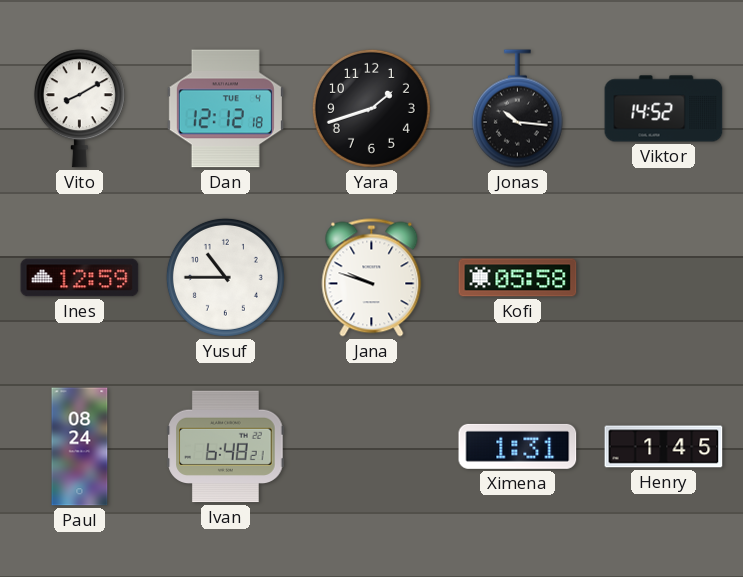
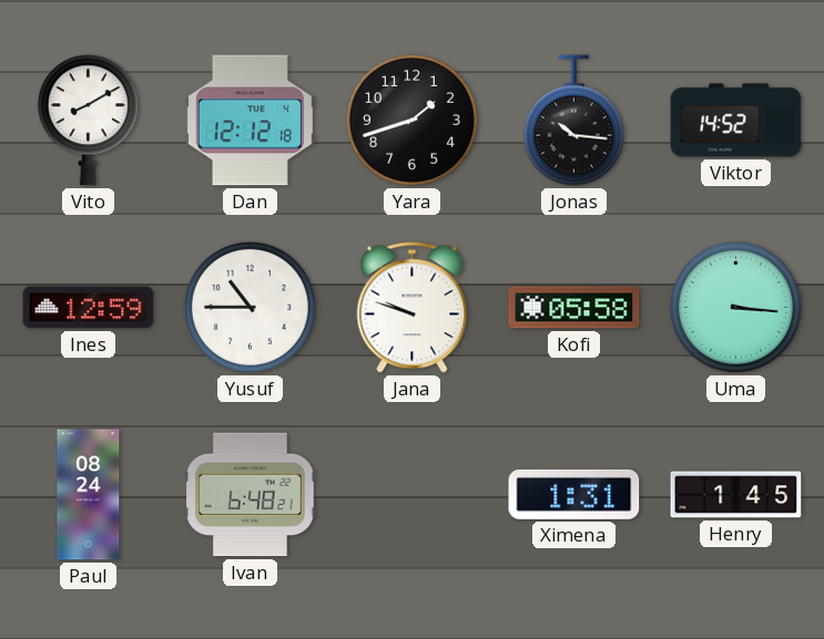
Uma: none -> 3:16 (735, 307)
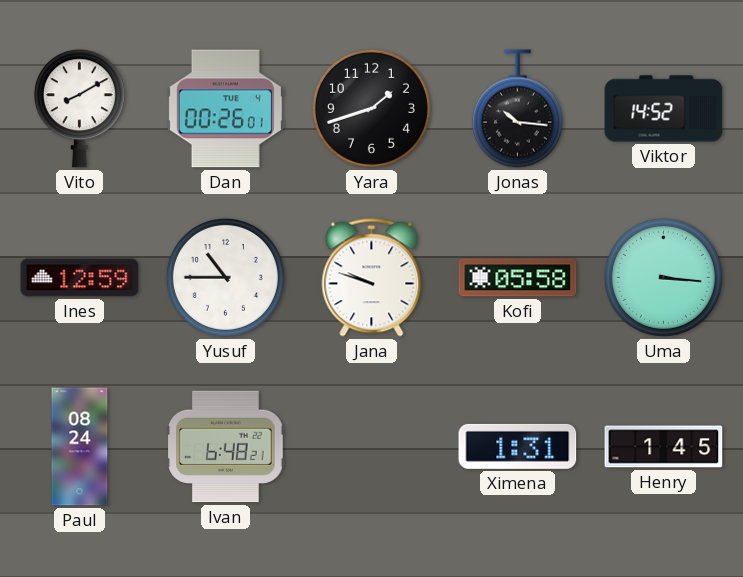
Dan: 12:12 -> 00:26 (225, 109)
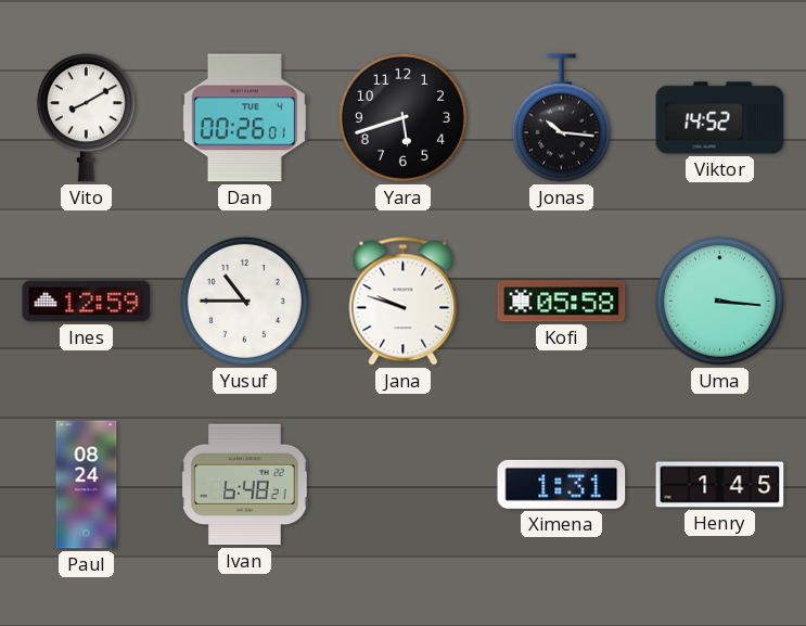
Yara: 1:42 -> 5:42 (402, 117)
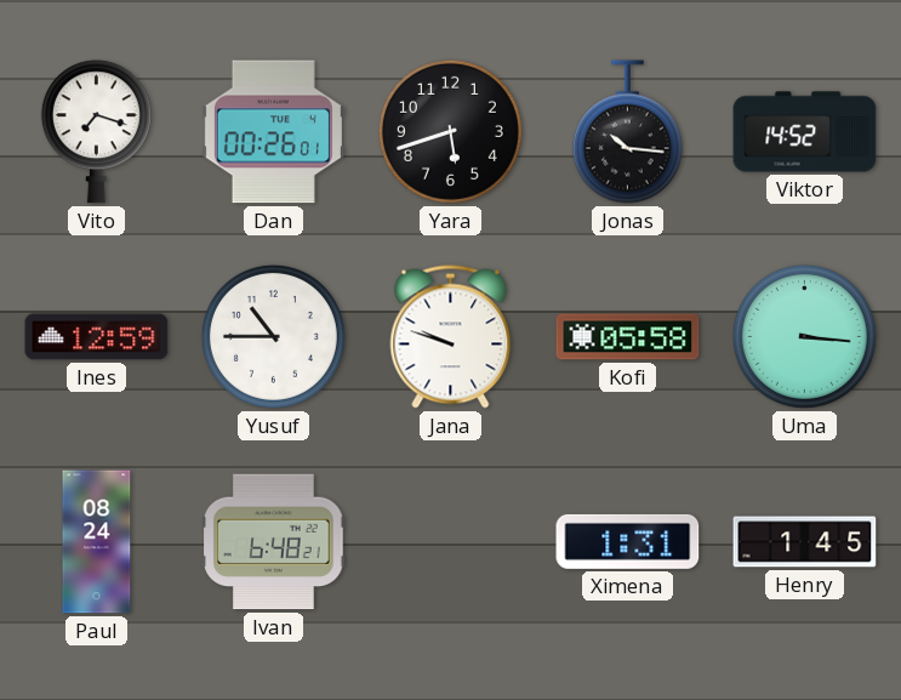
Vito: 8:10 -> 7:18 (96, 132)
